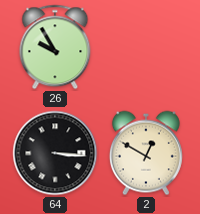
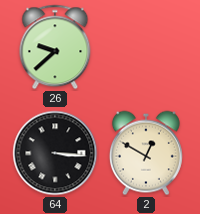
26: 9:55 -> 9:38 (55, 47)
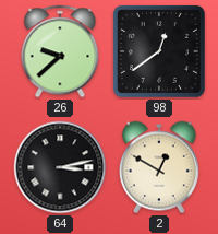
98: none -> 12:39 (159, 51)
64: 3:16 -> 3:13 (60, 167)
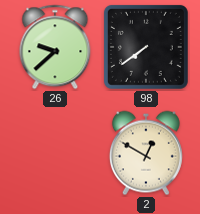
98: 12:39 -> 7:39 (146, 47)
64: 3:13 -> none (60, 167)
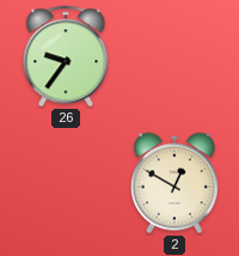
26: 9:38 -> 9:36 (66, 56)
98: 7:39 -> none (146, 47)
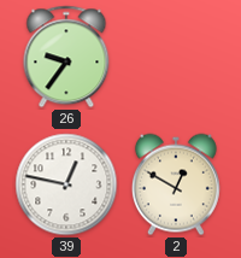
39: none -> 12:47 (66, 184)
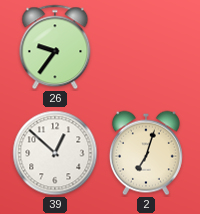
39: 12:47 -> 12:52 (55, 153)
2: 12:50 -> 7:03 (146, 153)
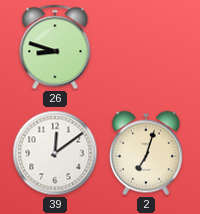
26: 9:36 -> 8:48 (55, 47)
39: 12:52 -> 12:09 (55, 153)
